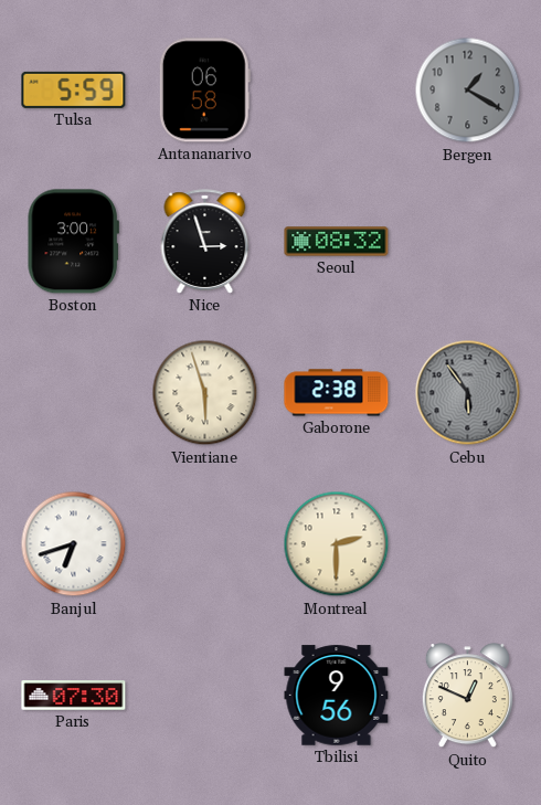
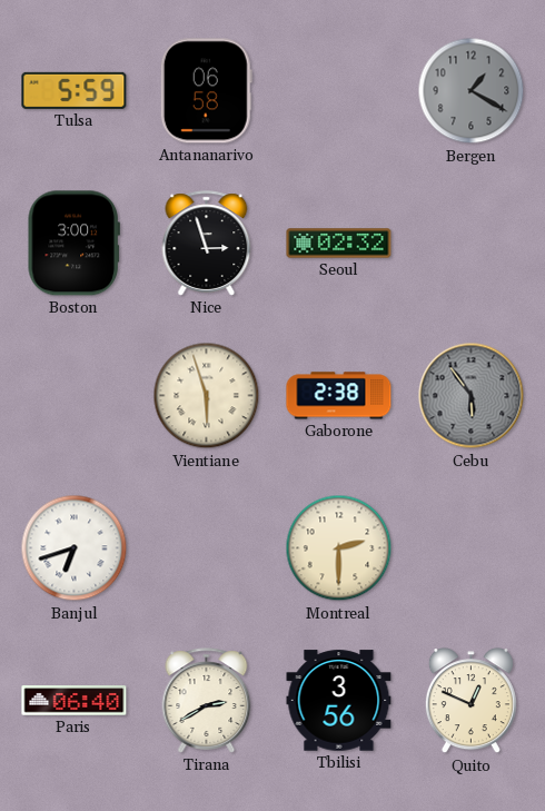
Seoul: 08:32 -> 02:32 (339, 244)
Paris: 07:30 -> 06:40 (75, 701)
Tirana: none -> 2:40 (207, 701)
Tbilisi: 9:56 -> 3:56 (339, 701)
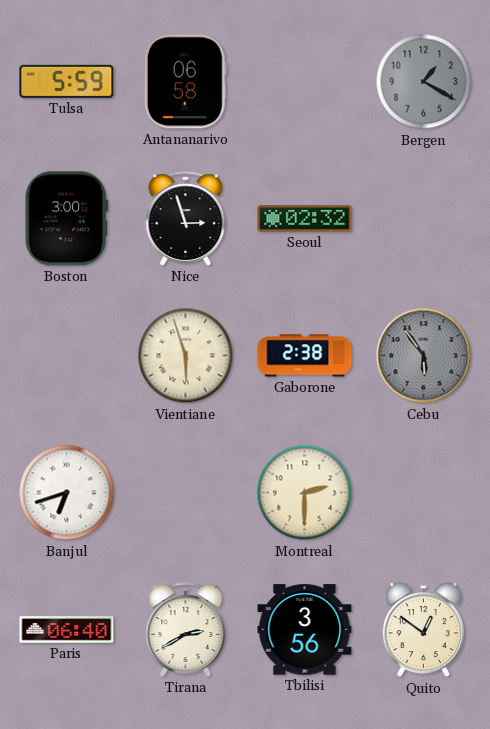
Quito: 12:49 -> 12:51 (423, 630)
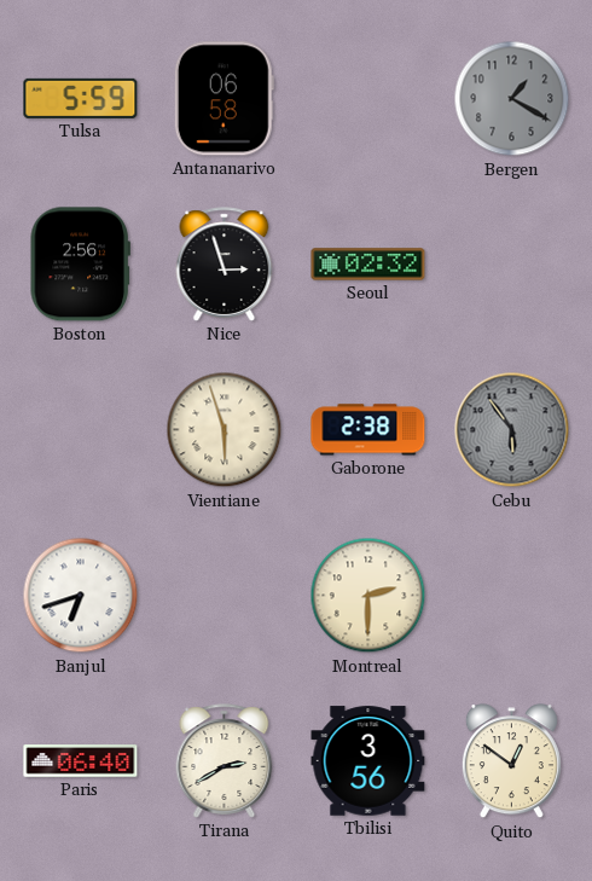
Boston: 3:00 -> 2:56 (80, 265)
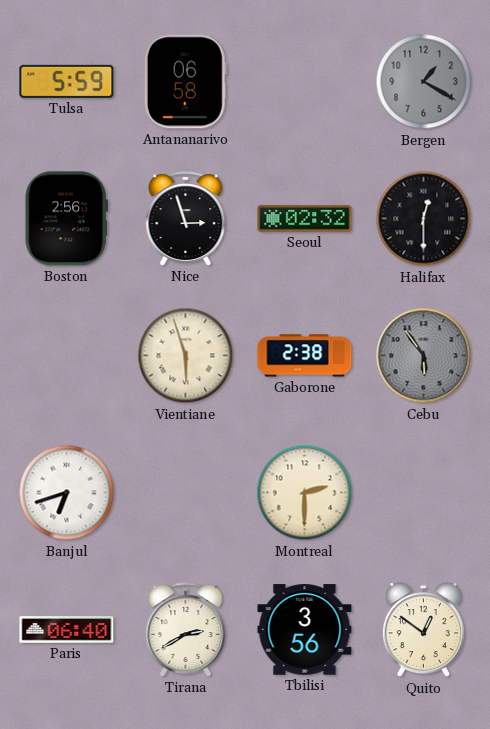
Halifax: none -> 12:30 (424, 219)
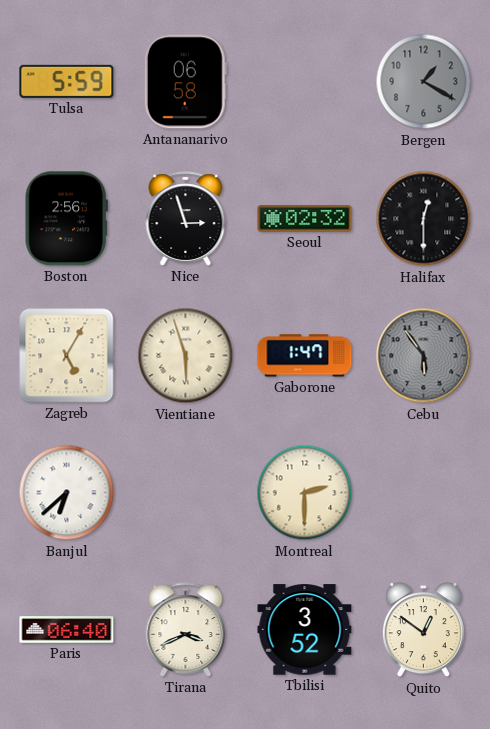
Zagreb: none -> 5:05 (67, 356)
Gaborone: 2:38 -> 1:47 (305, 356)
Banjul: 6:42 -> 6:38 (67, 493)
Tirana: 2:40 -> 3:41 (186, 630)
Tbilisi: 3:56 -> 3:52 (305, 630)
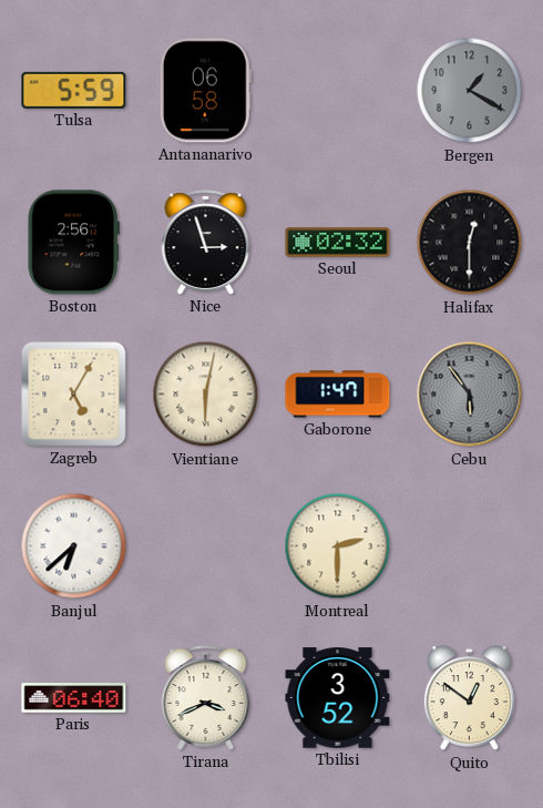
Vientiane: 5:57 -> 6:02 (206, 395)
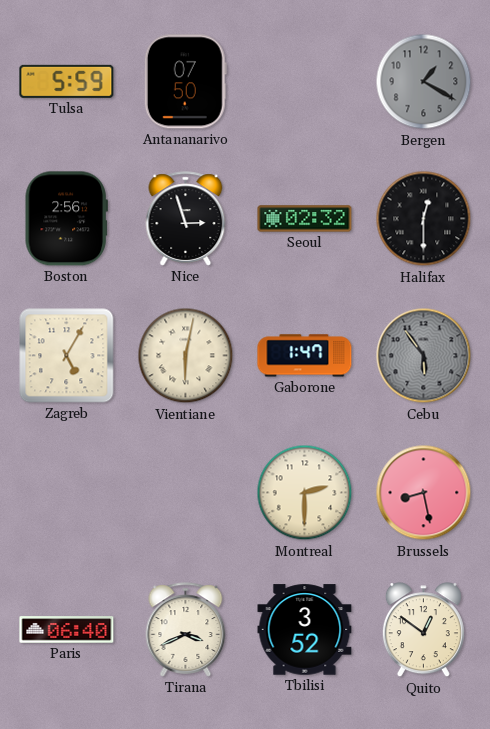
Antananarivo: 06:58 -> 07:50 (185, 82)
Banjul: 6:38 -> none (74, 546)
Brussels: none -> 8:28 (424, 493)
